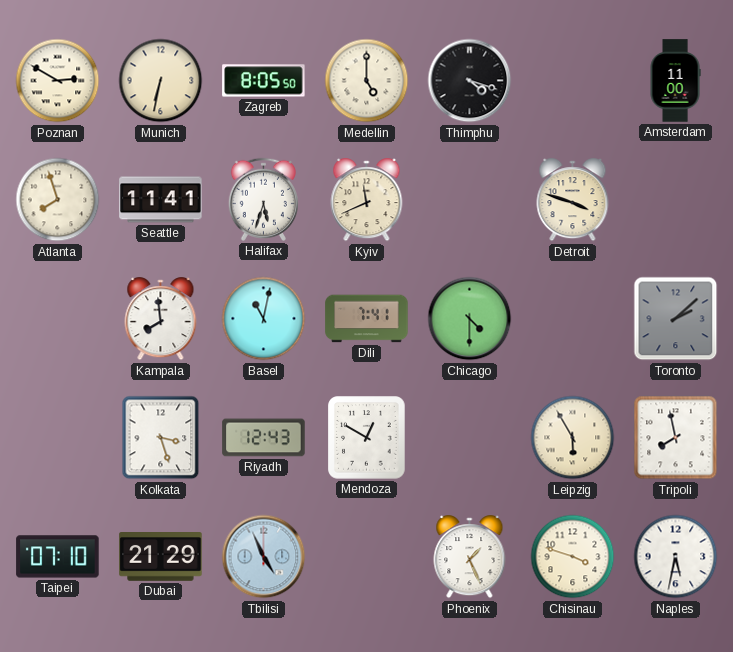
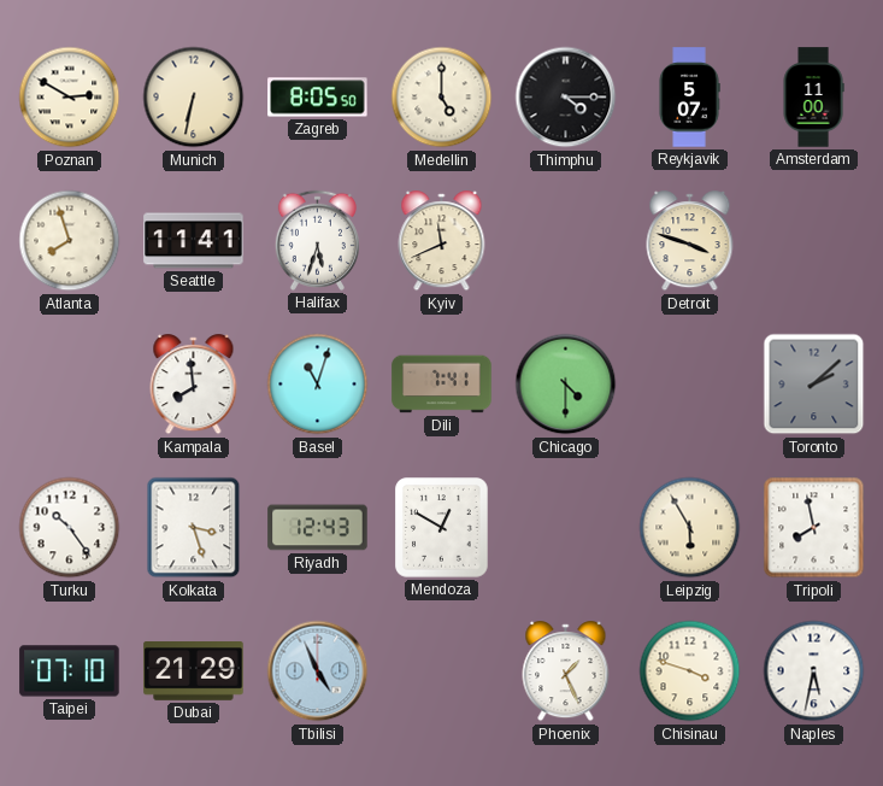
Thimphu: 4:18 -> 4:15 (566, 98)
Reykjavik: none -> 5:07 (689, 98)
Basel: 11:02 -> 11:03 (318, 385)
Turku: none -> 10:24 (70, 528)
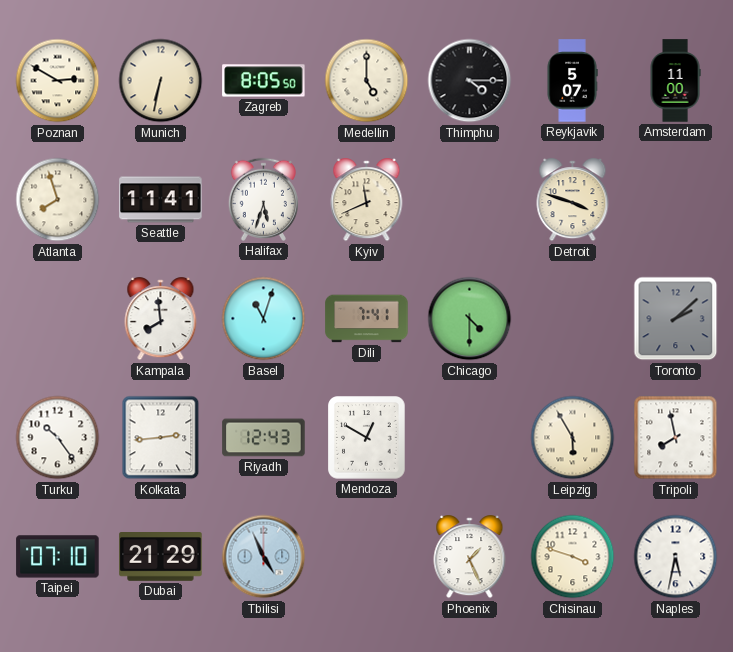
Kolkata: 3:27 -> 2:44 (161, 438)
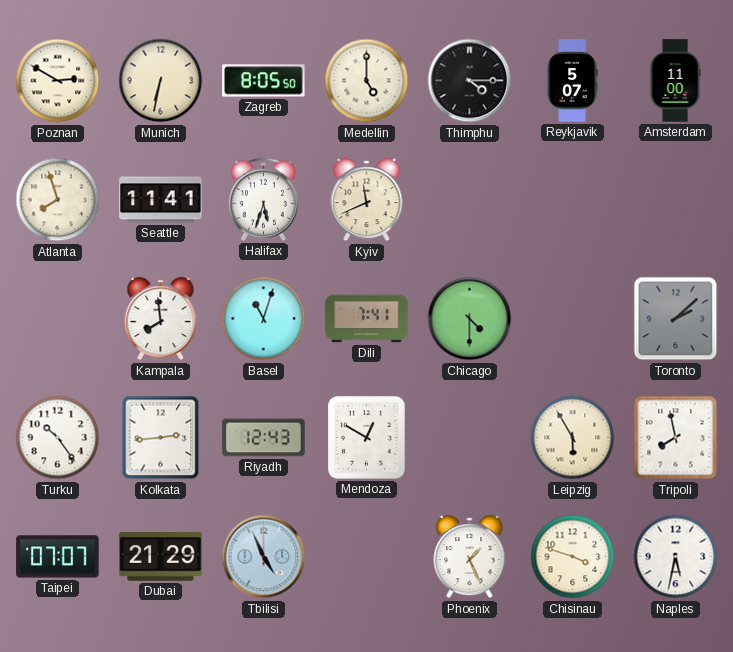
Detroit: 3:48 -> none (573, 200)
Taipei: 07:10 -> 07:07 (58, 557)
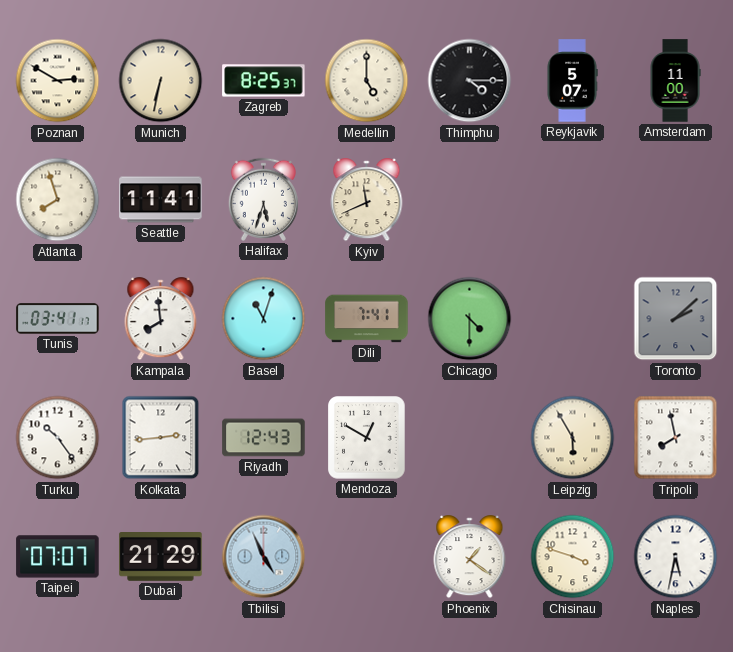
Zagreb: 8:05 -> 8:25 (264, 81)
Tunis: none -> 03:41 (58, 319)
Phoenix: 1:26 -> 1:21 (470, 557)
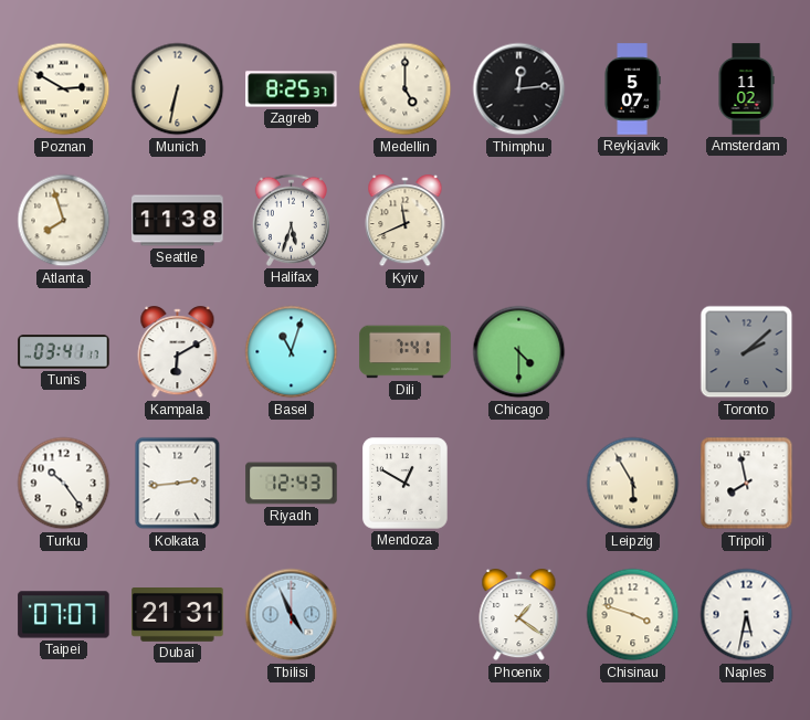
Thimphu: 4:15 -> 12:14 (519, 89)
Amsterdam: 11:00 -> 11:02 (746, 89)
Seattle: 11:41 -> 11:38 (178, 221)
Kampala: 7:59 -> 6:10 (178, 352)
Dubai: 21:29 -> 21:31 (178, 615)
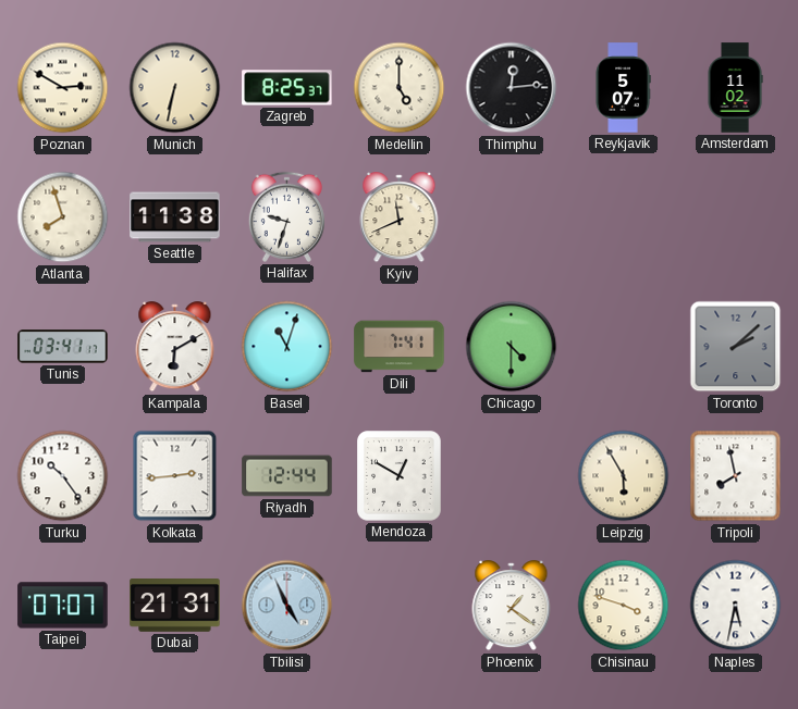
Halifax: 5:33 -> 9:33 (286, 216)
Riyadh: 12:43 -> 12:44 (287, 476)
